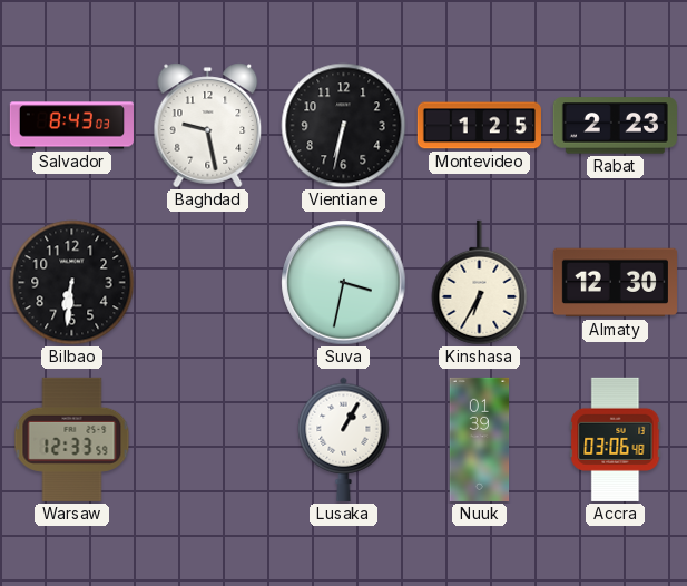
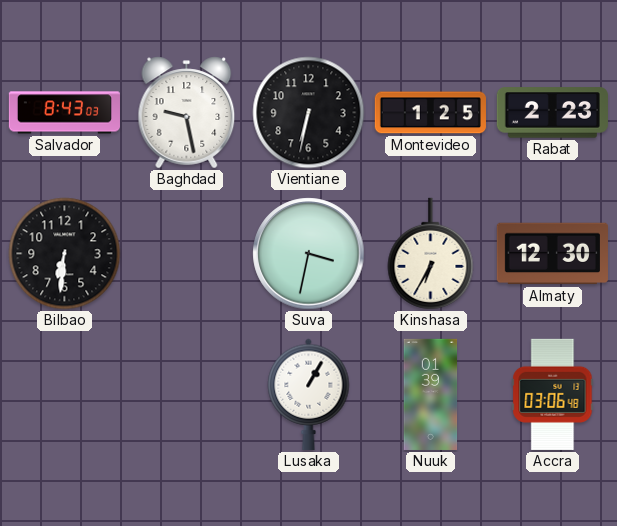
Warsaw: 12:33 -> none (72, 439)
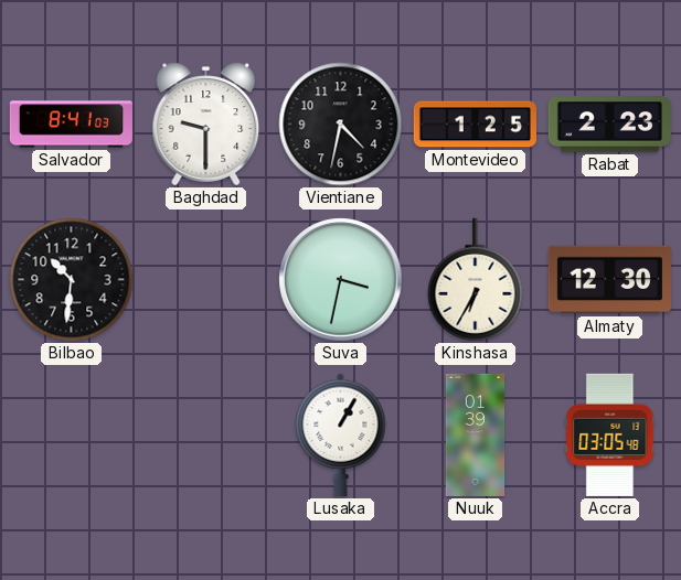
Salvador: 8:43 -> 8:41 (71, 125)
Baghdad: 9:28 -> 9:30 (206, 125)
Vientiane: 6:32 -> 4:32 (341, 125)
Bilbao: 6:31 -> 10:31 (72, 280)
Accra: 03:06 -> 03:05 (610, 434)
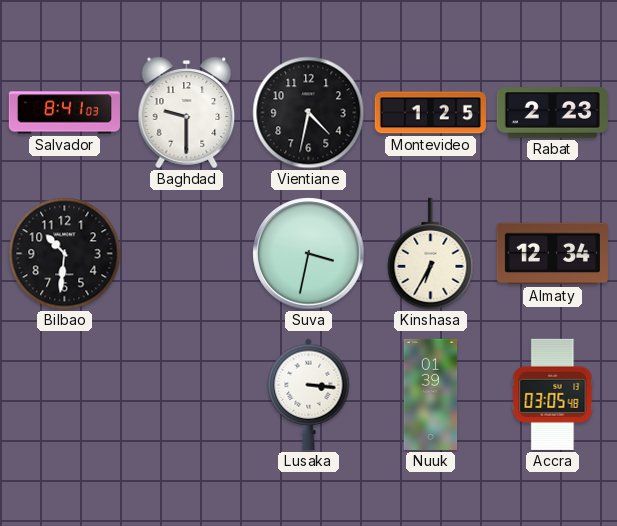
Almaty: 12:30 -> 12:34 (552, 254)
Lusaka: 1:05 -> 3:16 (309, 394)
